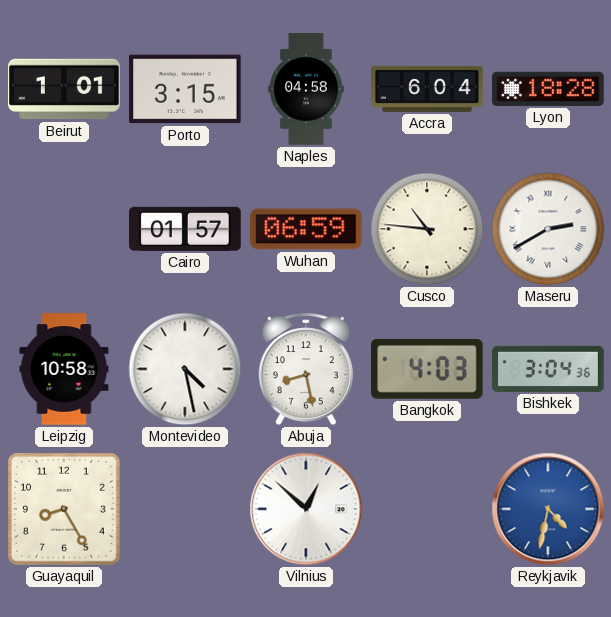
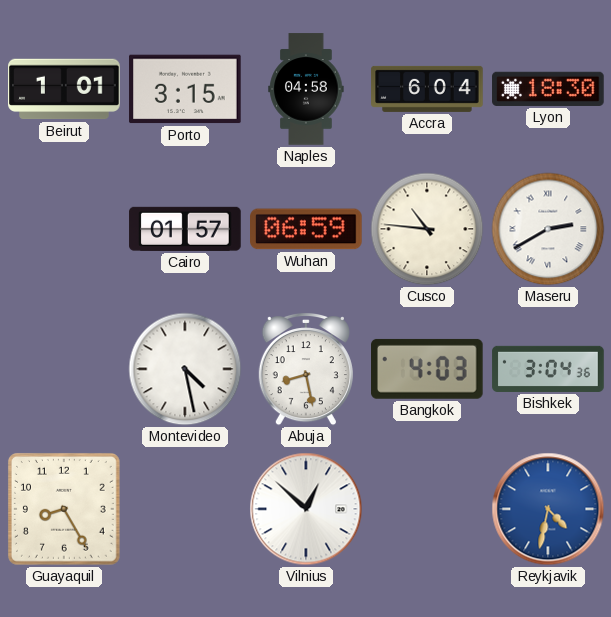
Lyon: 18:28 -> 18:30 (548, 89)
Leipzig: 10:58 -> none (64, 369)
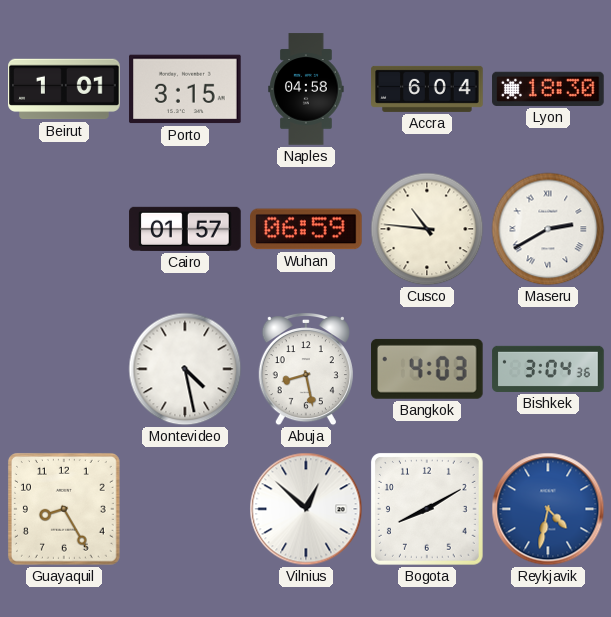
Bogota: none -> 8:10 (427, 509)
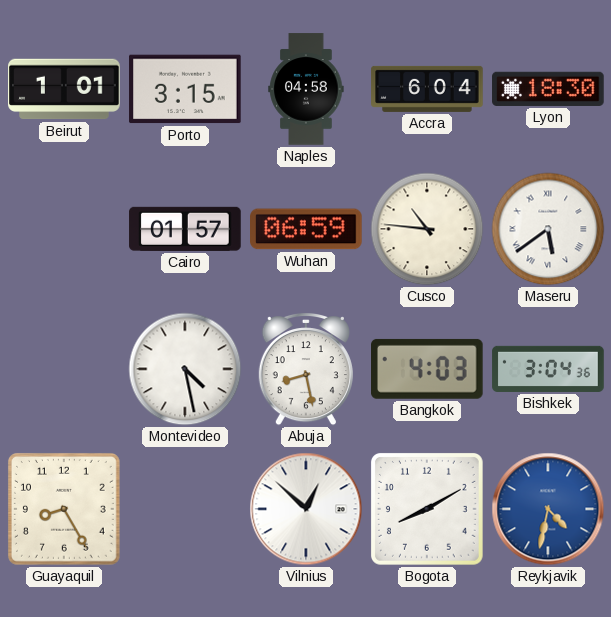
Maseru: 2:40 -> 5:39 (548, 229)
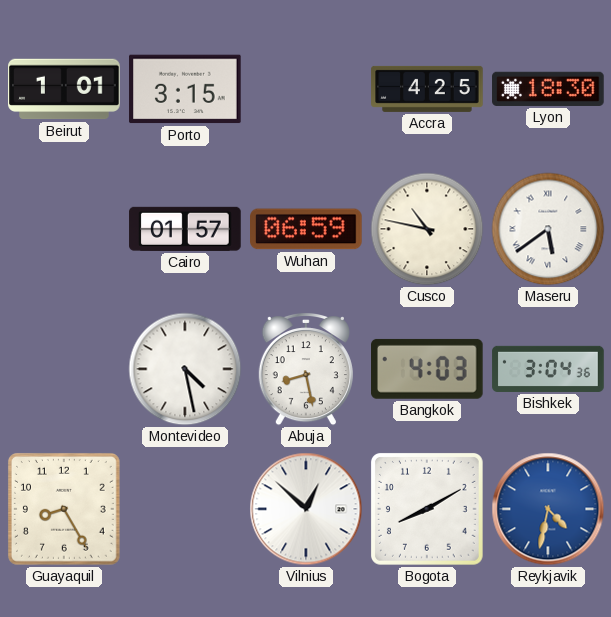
Naples: 04:58 -> none (306, 89)
Accra: 6:04 -> 4:25 (427, 89)
Cusco: 10:46 -> 10:47 (427, 229)
